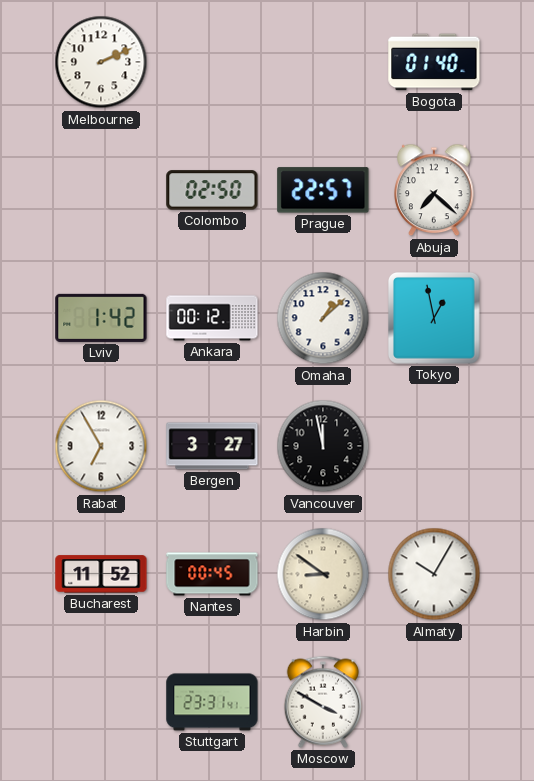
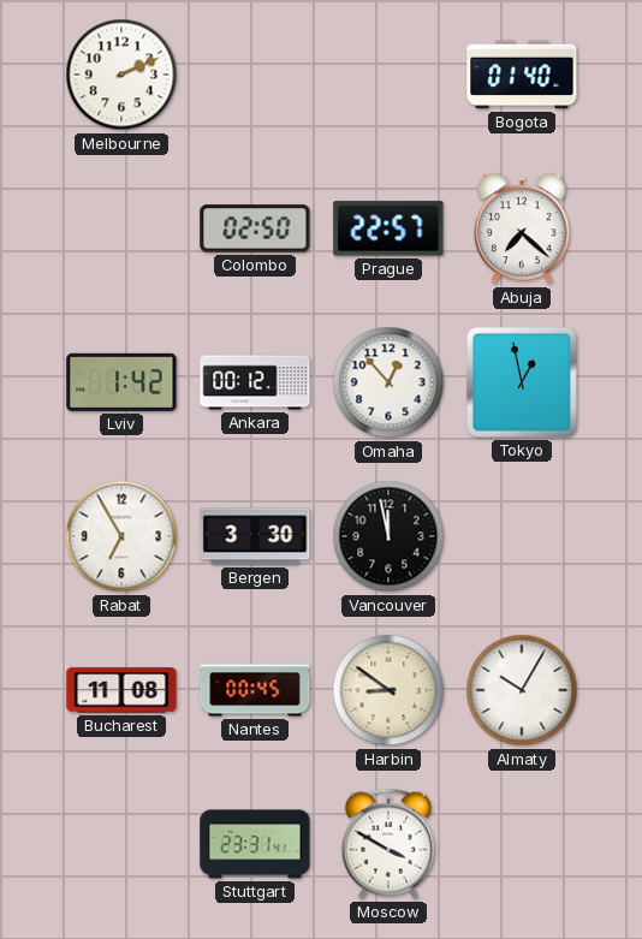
Omaha: 1:08 -> 12:53 (388, 382)
Bergen: 3:27 -> 3:30 (255, 536)
Bucharest: 11:52 -> 11:08 (121, 690)
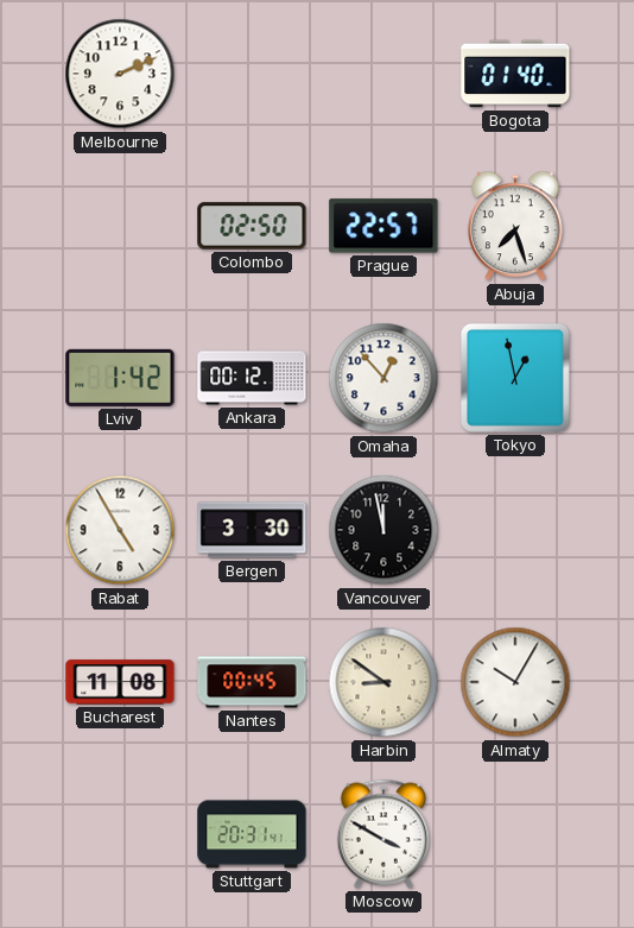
Abuja: 7:22 -> 7:27 (515, 226)
Rabat: 6:55 -> 4:55 (120, 530)
Stuttgart: 23:31 -> 20:31 (252, 834)
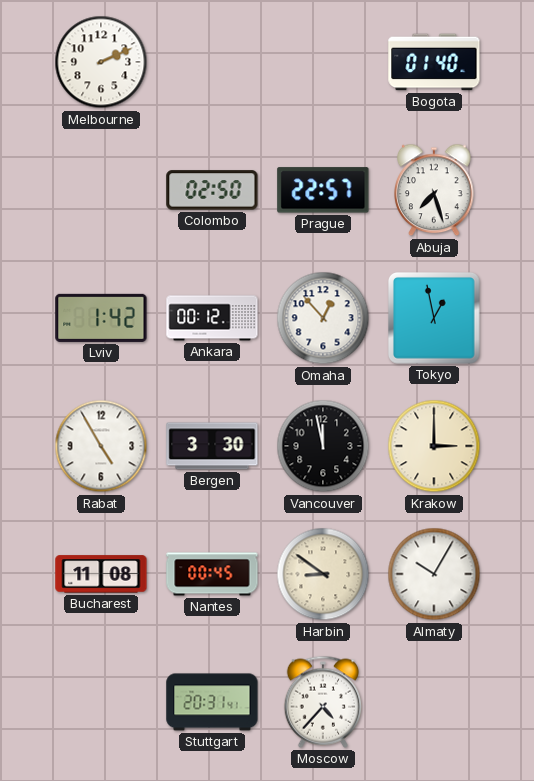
Krakow: none -> 3:00 (434, 446)
Moscow: 3:50 -> 4:37 (322, 702)
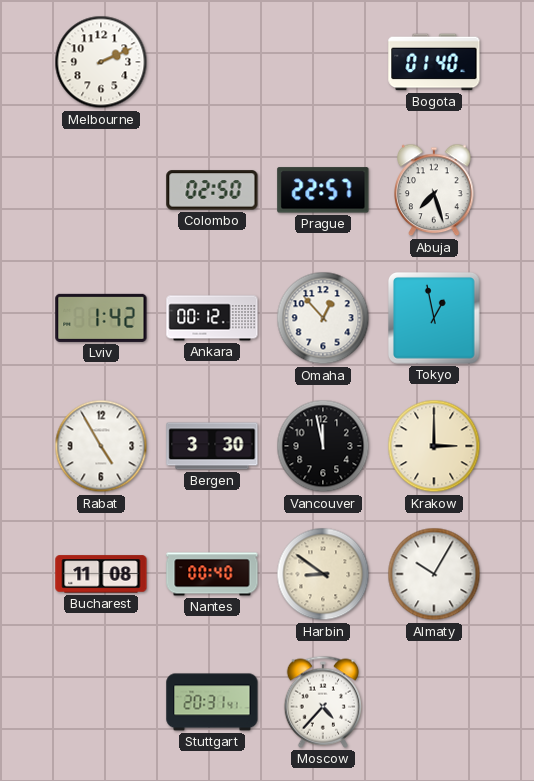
Nantes: 00:45 -> 00:40 (212, 574)
